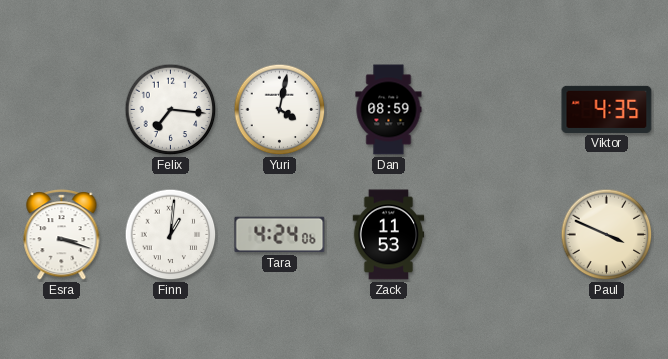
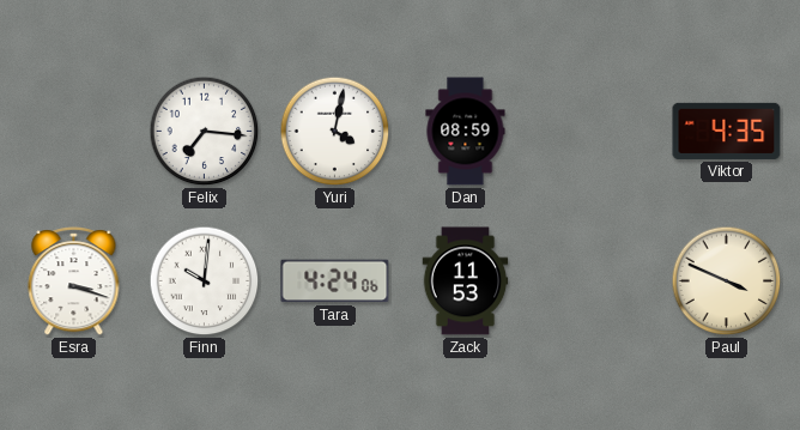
Finn: 1:01 -> 10:01 (205, 281)
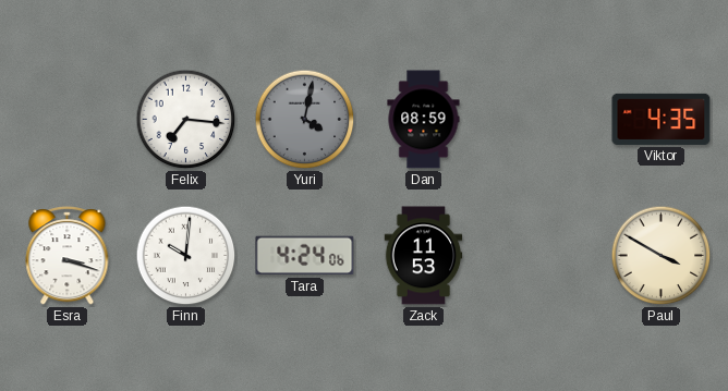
Yuri dial: white -> grey (305, 120)
Paul: 3:49 -> 3:50 (662, 256)
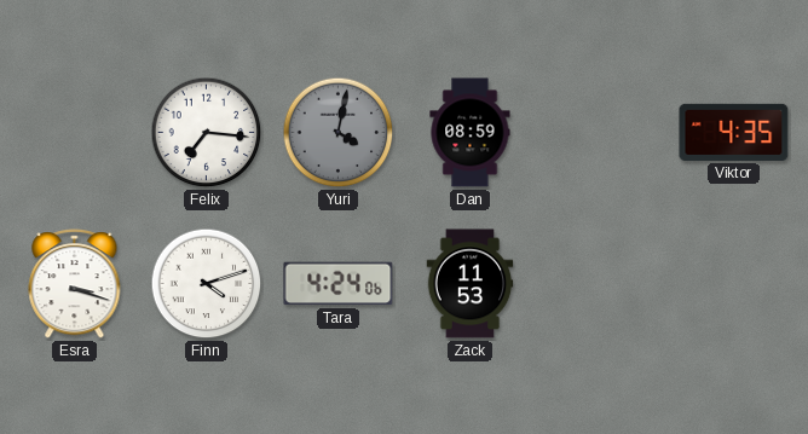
Finn: 10:01 -> 4:12 (207, 284)
Paul: 3:50 -> none (662, 256)
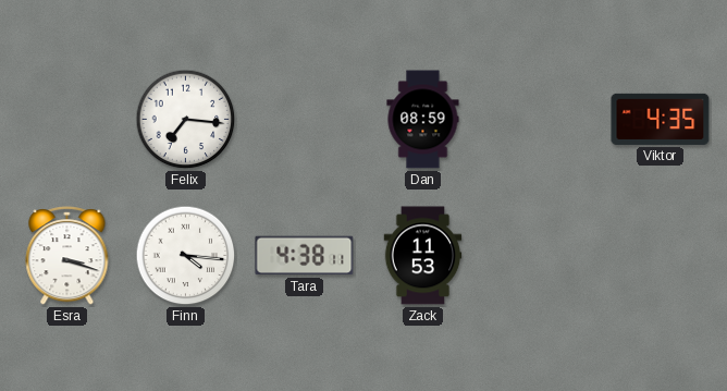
Yuri: 4:02 -> none (339, 133)
Finn: 4:12 -> 4:16 (186, 256)
Tara: 4:24 -> 4:38 (305, 256)
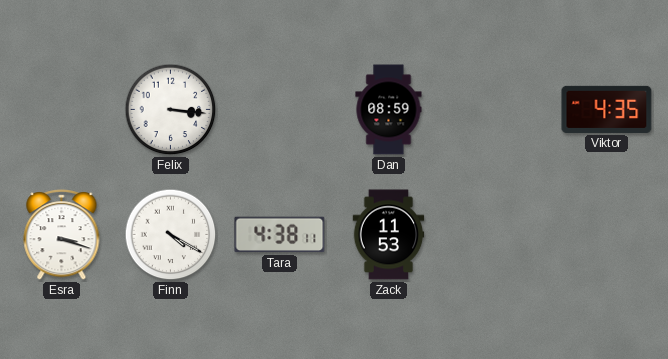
Felix: 7:16 -> 3:16 (171, 110)
Finn: 4:16 -> 4:20 (171, 235)
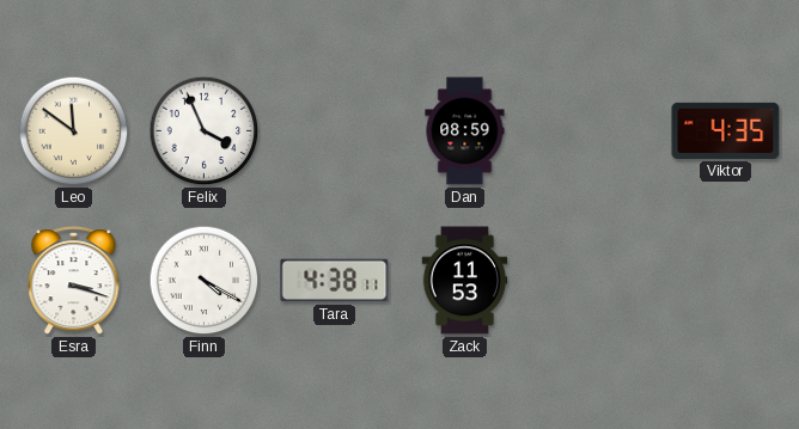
Leo: none -> 11:51 (74, 131)
Felix: 3:16 -> 3:56 (205, 131)
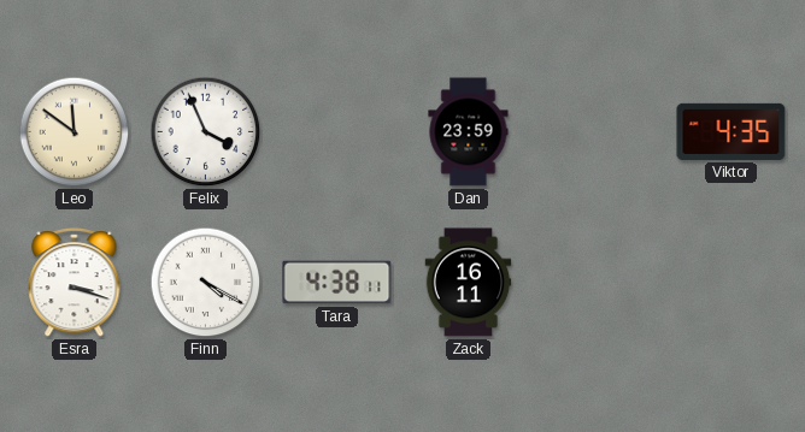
Dan: 08:59 -> 23:59 (469, 132)
Zack: 11:53 -> 16:11 (469, 283)
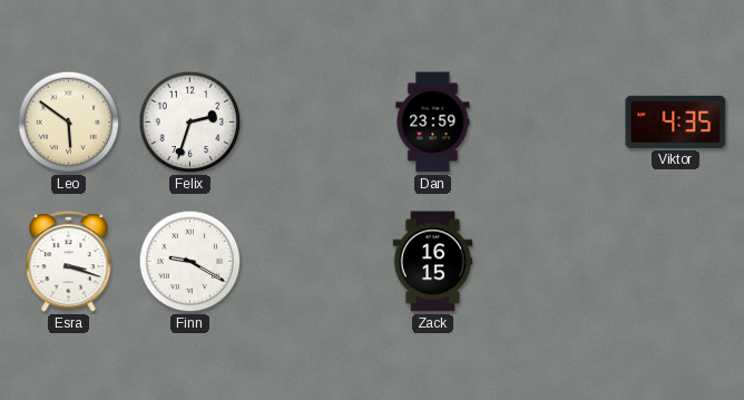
Leo: 11:51 -> 5:51 (69, 123)
Felix: 3:56 -> 2:33 (190, 123)
Finn: 4:20 -> 9:20 (190, 262)
Tara: 4:38 -> none (337, 283)
Zack: 16:11 -> 16:15 (433, 262)
